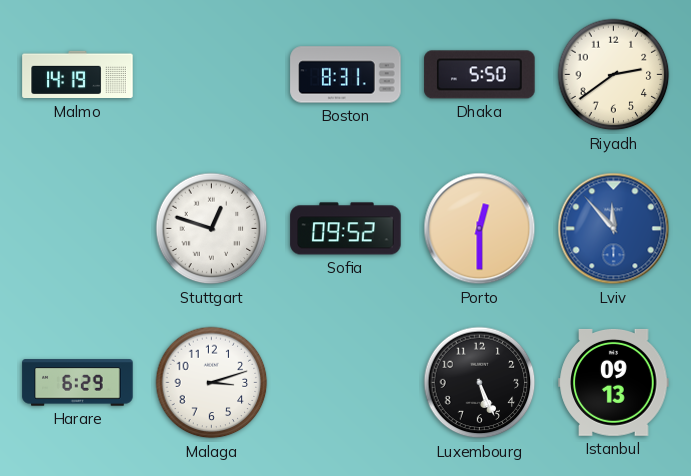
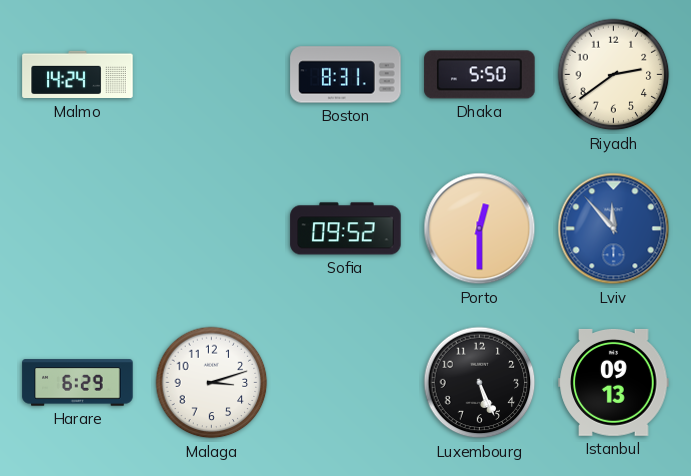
Malmo: 14:19 -> 14:24 (78, 75)
Stuttgart: 12:48 -> none (212, 229)
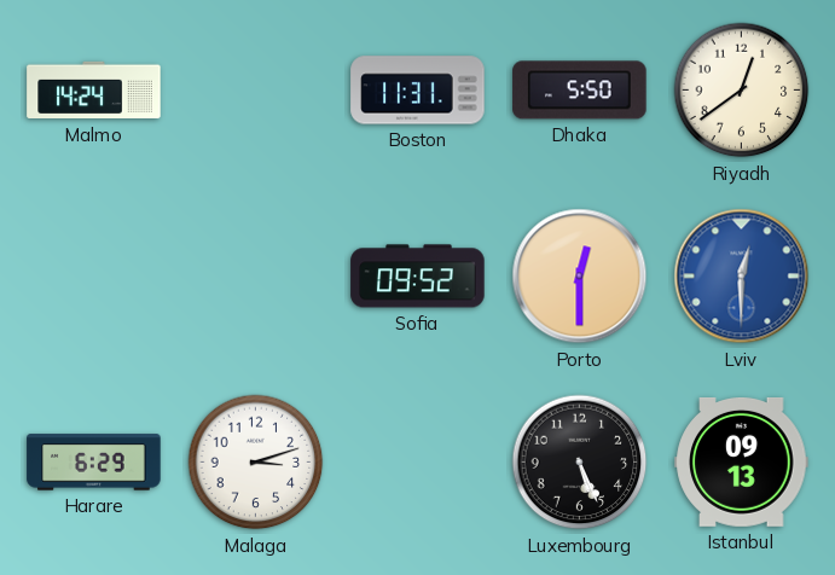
Boston: 8:31 -> 11:31 (418, 91)
Riyadh: 2:39 -> 12:39 (742, 91)
Lviv: 11:53 -> 12:30 (742, 277)
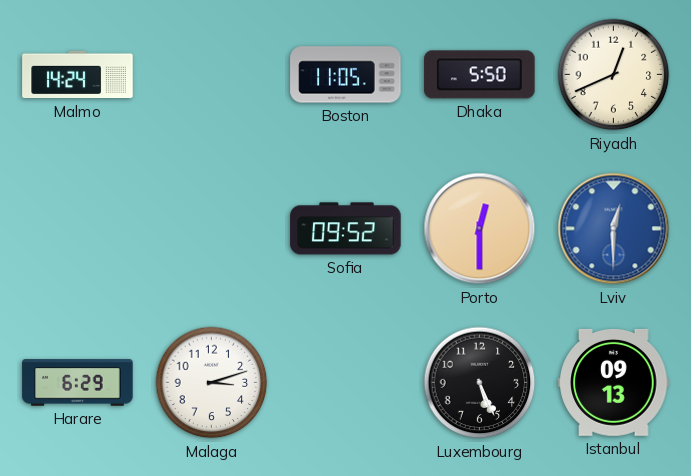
Boston: 11:31 -> 11:05 (346, 75)
Riyadh: 12:39 -> 12:41 (614, 75)
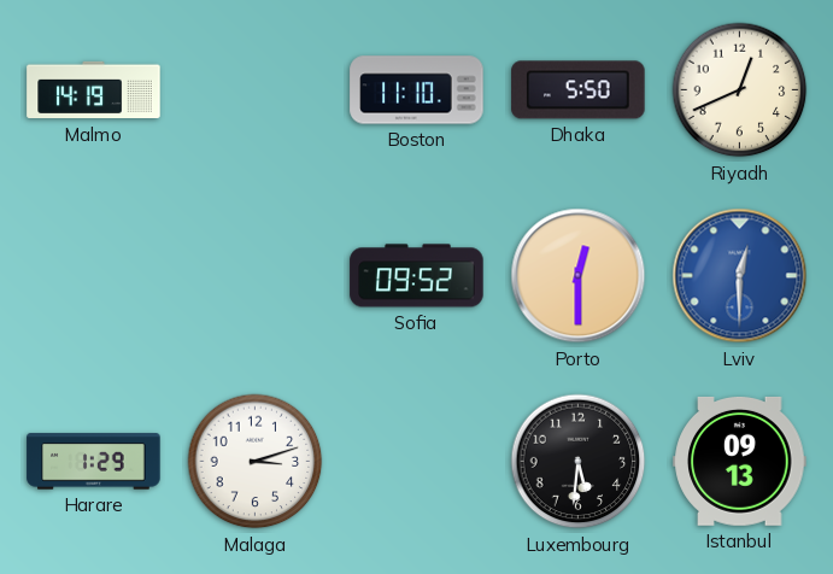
Malmo: 14:24 -> 14:19 (94, 90)
Boston: 11:05 -> 11:10 (417, 90)
Harare: 6:29 -> 1:29 (94, 462)
Luxembourg: 5:26 -> 5:31 (579, 462)
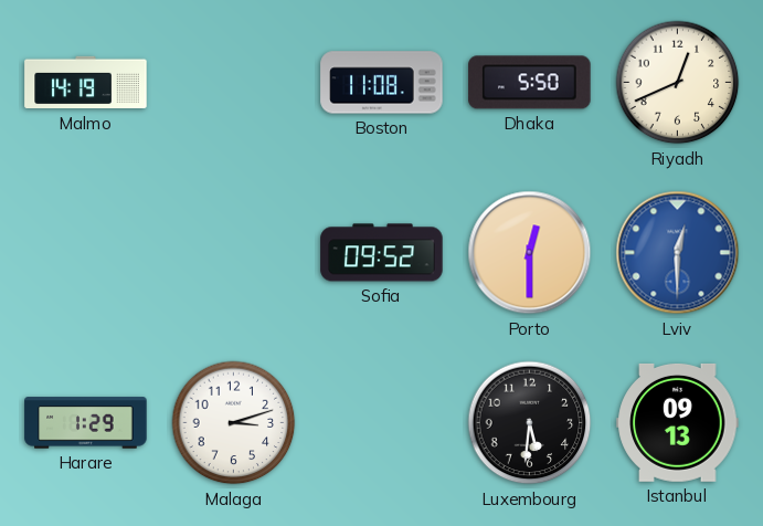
Boston: 11:10 -> 11:08 (382, 83)
